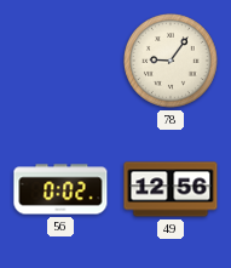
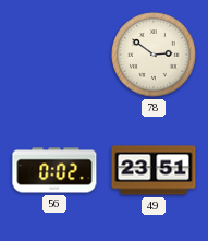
78: 9:06 -> 2:51 (155, 56)
49: 12:56 -> 23:51 (154, 170)
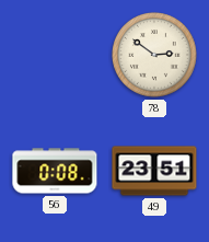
56: 0:02 -> 0:08 (55, 171)
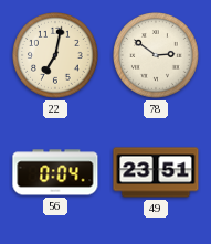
22: none -> 7:02 (56, 56)
56: 0:08 -> 0:04 (55, 172)
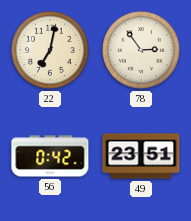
78: 2:51 -> 2:54 (142, 51)
56: 0:04 -> 0:42 (50, 156)
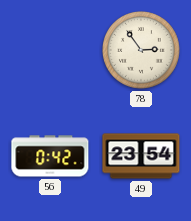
22: 7:02 -> none (51, 51)
49: 23:51 -> 23:54 (141, 156)
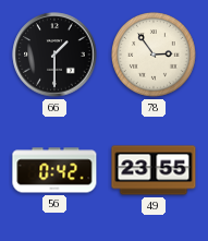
66: none -> 1:30 (54, 55)
49: 23:54 -> 23:55 (154, 170)
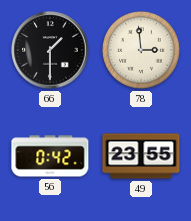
78: 2:54 -> 2:59 (142, 51)
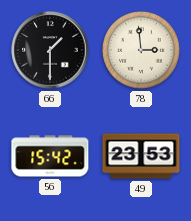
56: 0:42 -> 15:42 (50, 156)
49: 23:55 -> 23:53 (141, 156)
